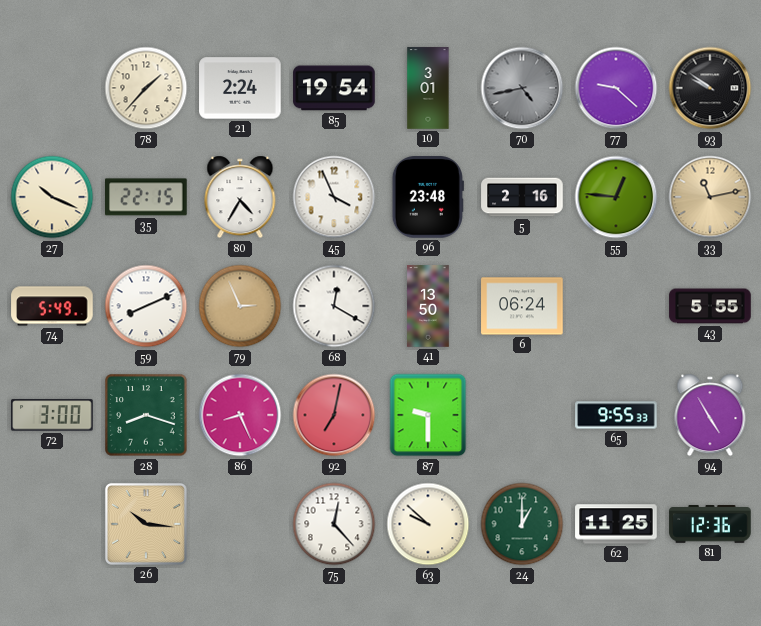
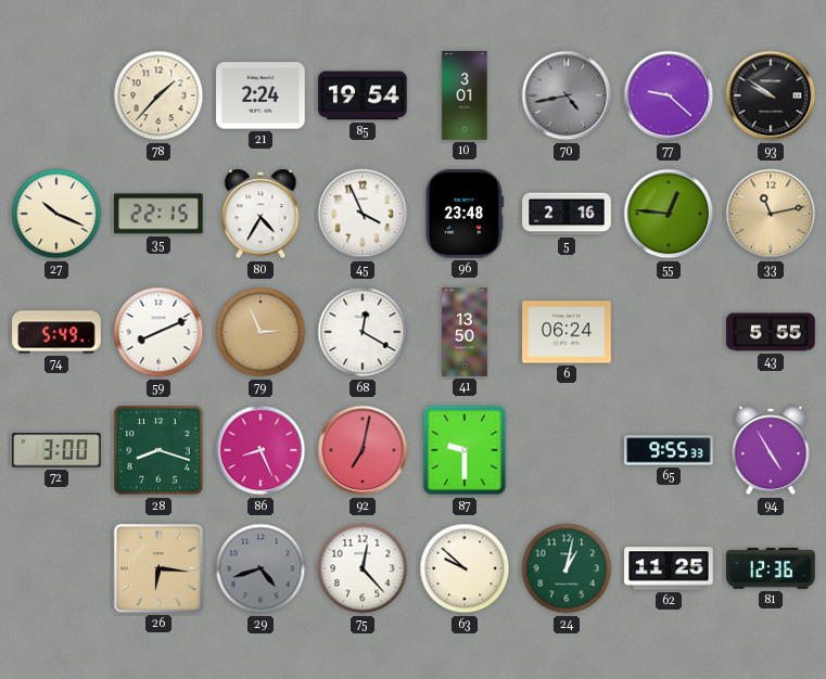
26: 10:16 -> 6:16 (158, 568)
29: none -> 4:42 (260, 568)
24: 1:00 -> 1:02 (567, 568)
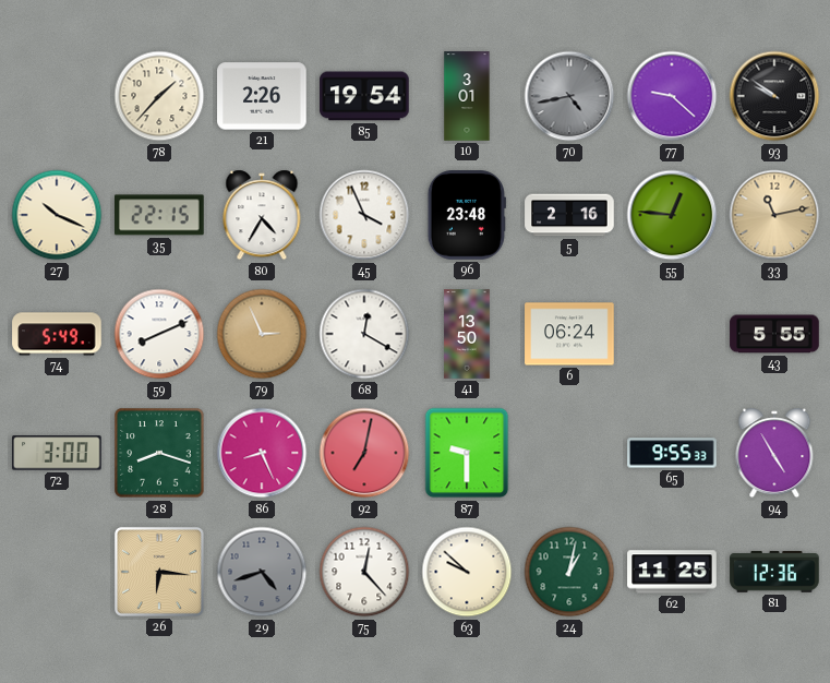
21: 2:24 -> 2:26 (262, 96)
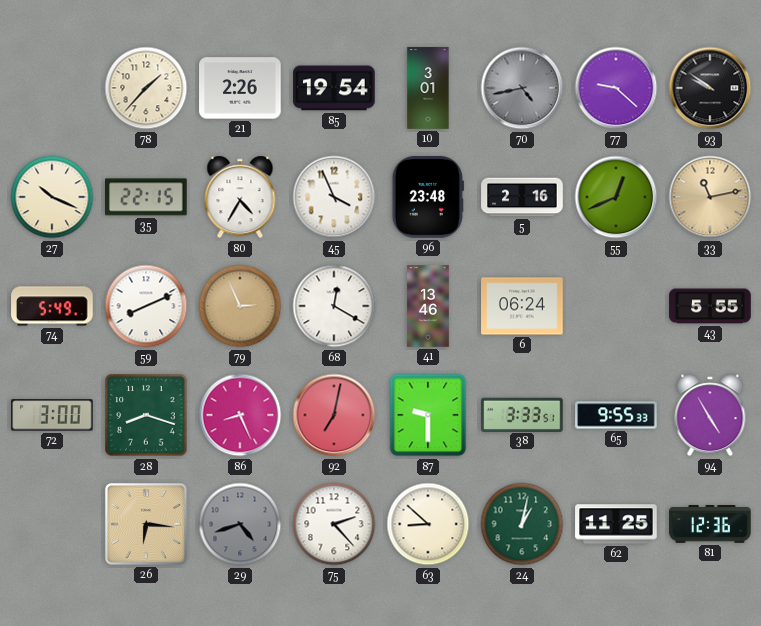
55: 12:46 -> 12:41 (616, 197)
41: 13:50 -> 13:46 (428, 306)
38: none -> 3:33 (522, 414)
75: 12:23 -> 2:23 (334, 524)
63: 9:52 -> 8:52 (428, 524)
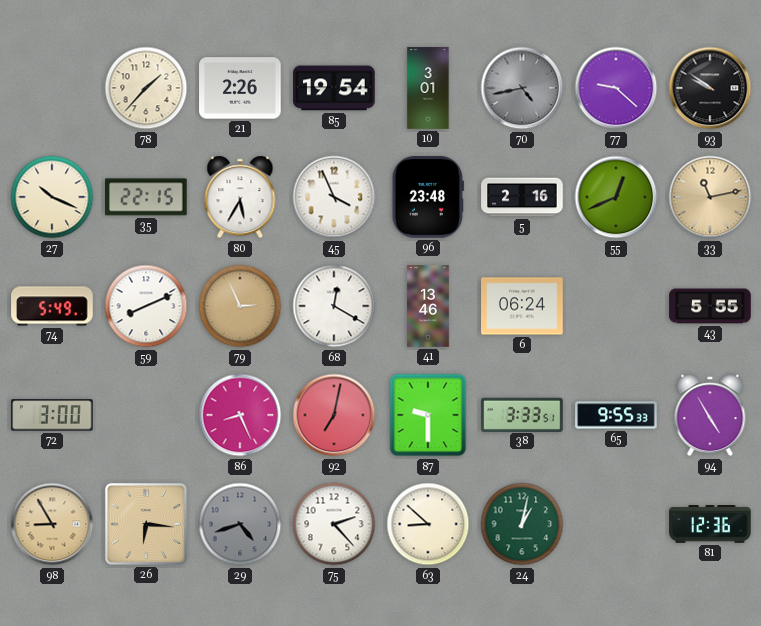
80: 4:35 -> 5:35 (240, 197)
28: 8:18 -> none (146, 415)
98: none -> 8:55 (52, 524)
62: 11:25 -> none (616, 524)
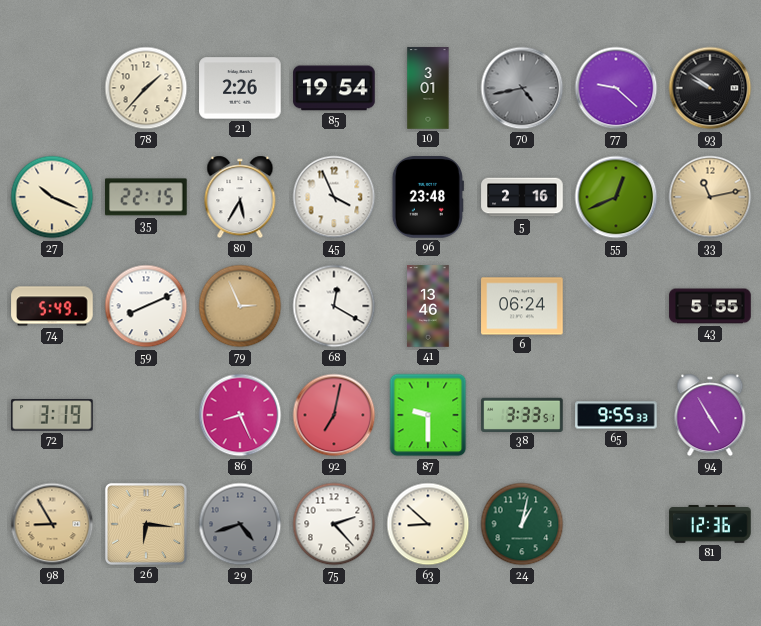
72: 3:00 -> 3:19 (52, 415)
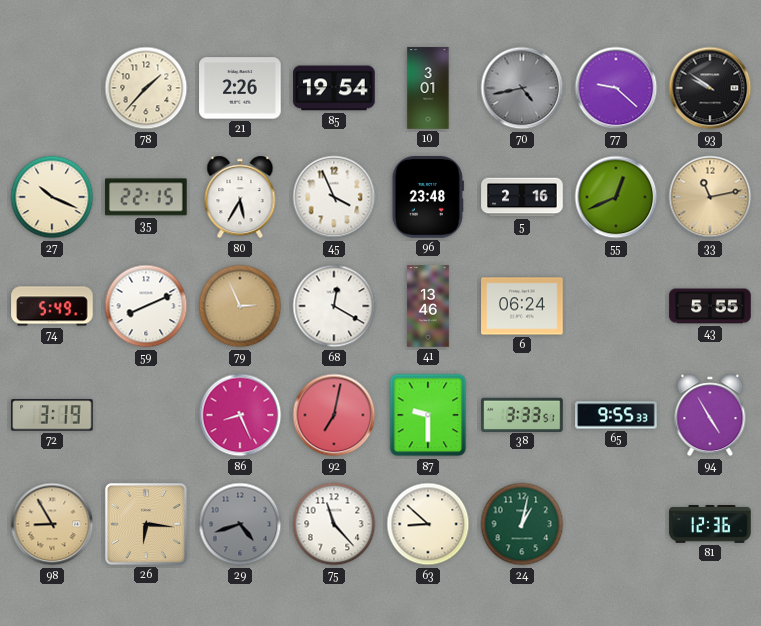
75: 2:23 -> 11:23 (334, 524)
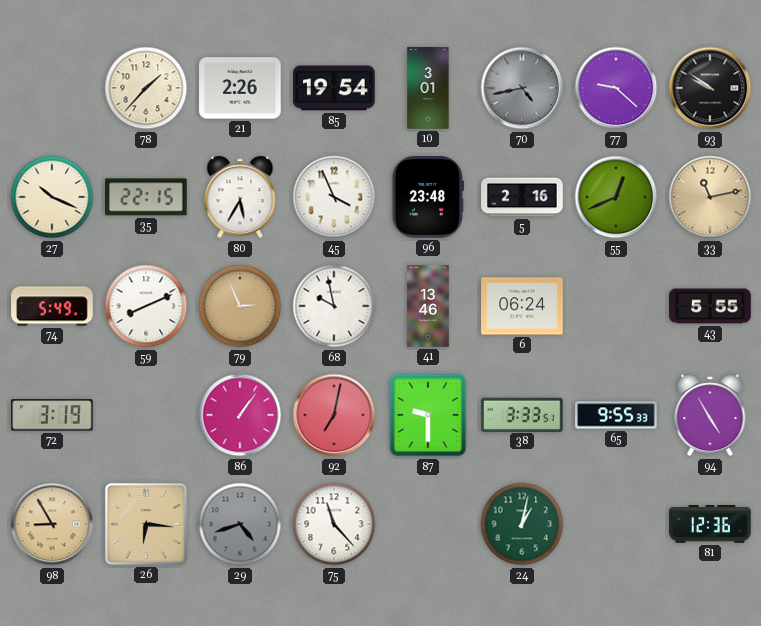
68: 12:20 -> 9:58 (334, 306)
86: 8:26 -> 1:06 (240, 415)
63: 8:52 -> none (428, 524)
